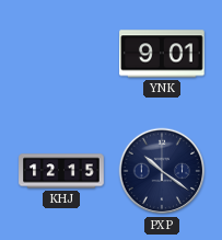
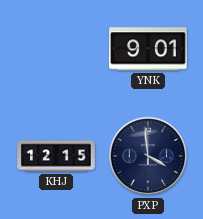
PXP: 10:21 -> 3:59 (148, 156)
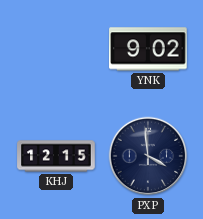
YNK: 9:01 -> 9:02 (148, 49)
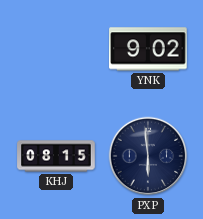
KHJ: 12:15 -> 08:15 (56, 156)
PXP: 3:59 -> 5:59 (148, 156)
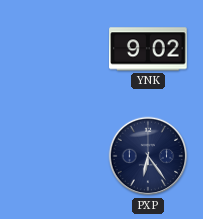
KHJ: 08:15 -> none (56, 156)
PXP: 5:59 -> 6:24 (148, 156)
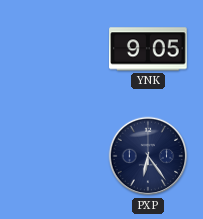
YNK: 9:02 -> 9:05 (148, 49)
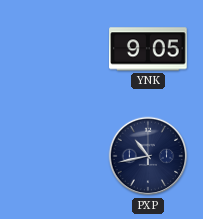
PXP: 6:24 -> 10:43 (148, 156)
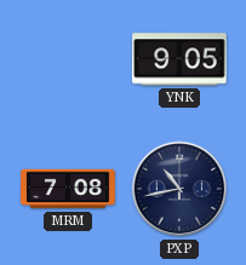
MRM: none -> 7:08 (68, 189)
